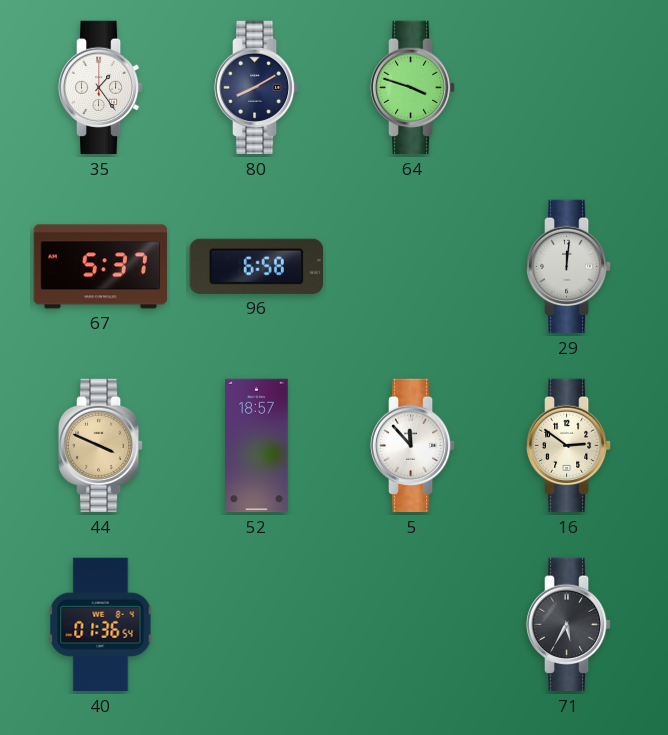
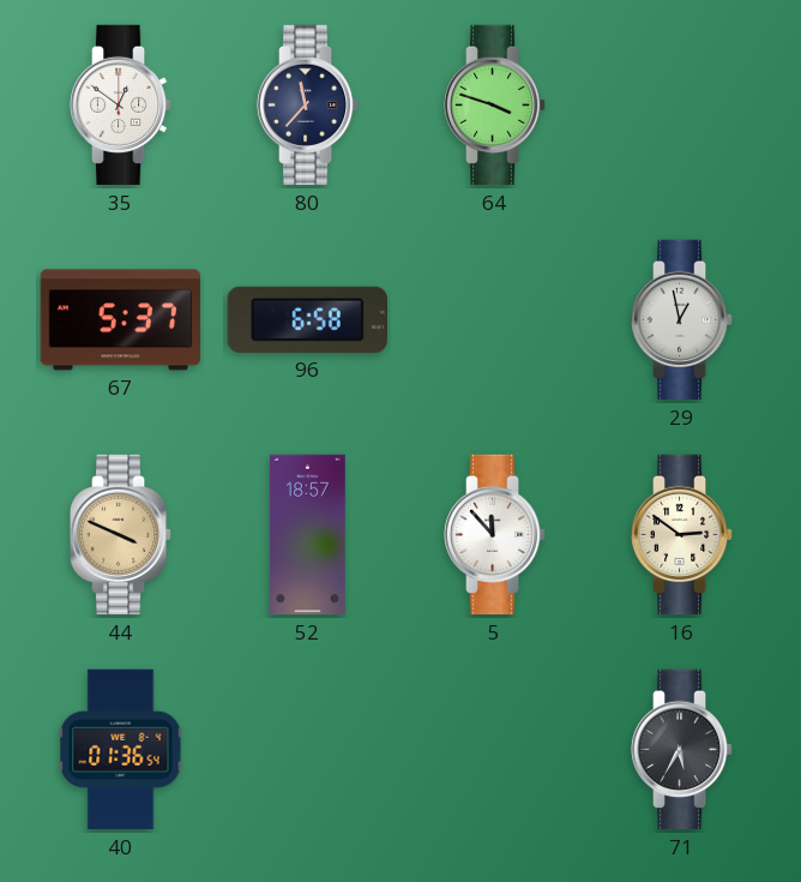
35: 1:24 -> 12:51 (121, 106)
80: 8:10 -> 11:37 (308, 106)
29: 12:01 -> 12:58 (682, 320)
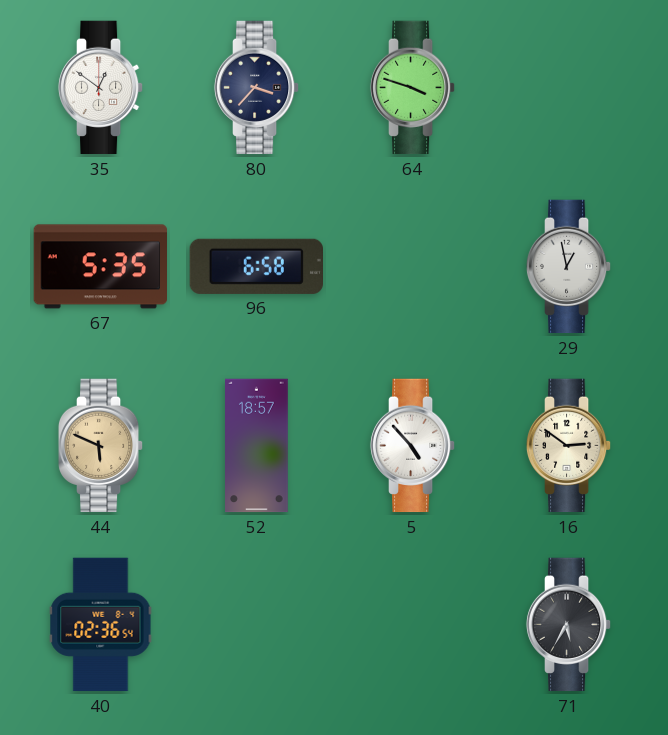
80: 11:37 -> 3:37 (257, 88)
67: 5:37 -> 5:35 (101, 267)
44: 3:49 -> 5:49 (101, 446)
5: 11:53 -> 4:53 (413, 446)
40: 01:36 -> 02:36 (101, 625)
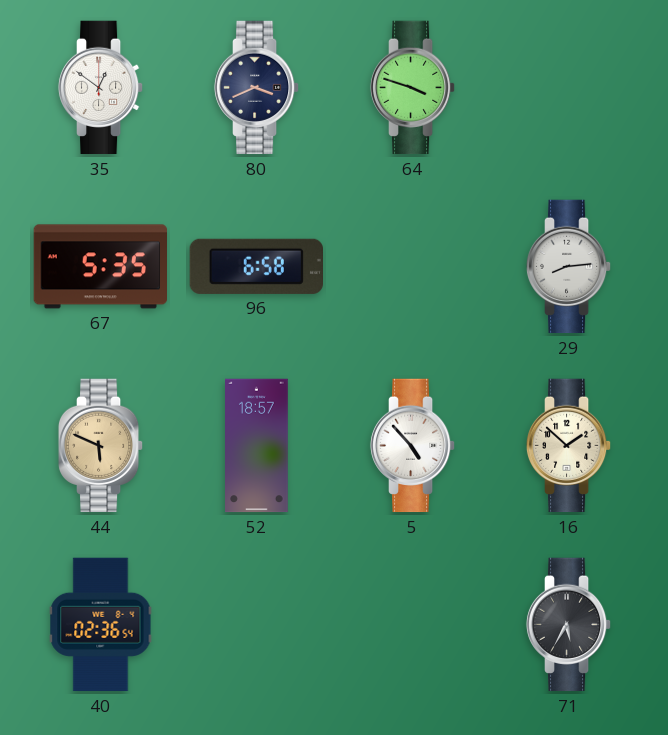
80: 3:37 -> 3:41 (257, 88)
29: 12:58 -> 8:14 (569, 267)
16: 2:51 -> 1:52 (569, 446)
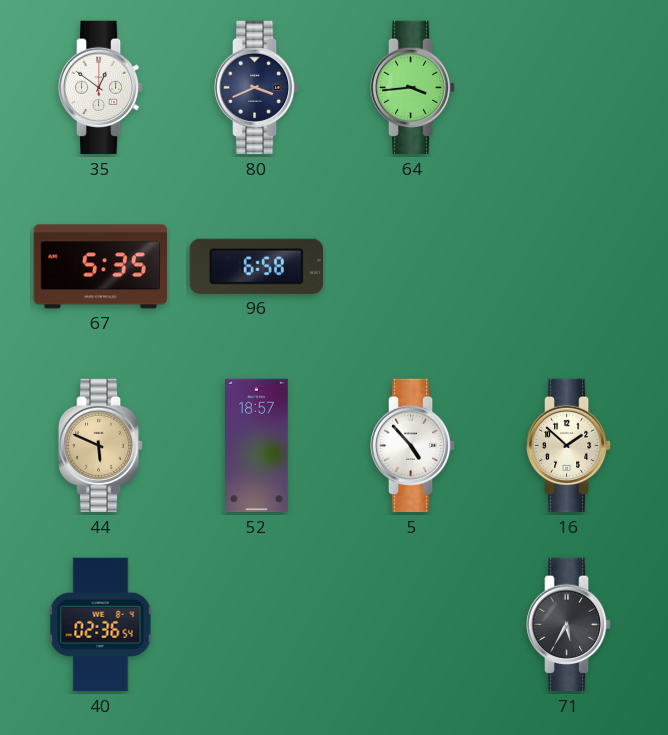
64: 3:48 -> 3:44 (413, 88)
29: 8:14 -> none (569, 267)
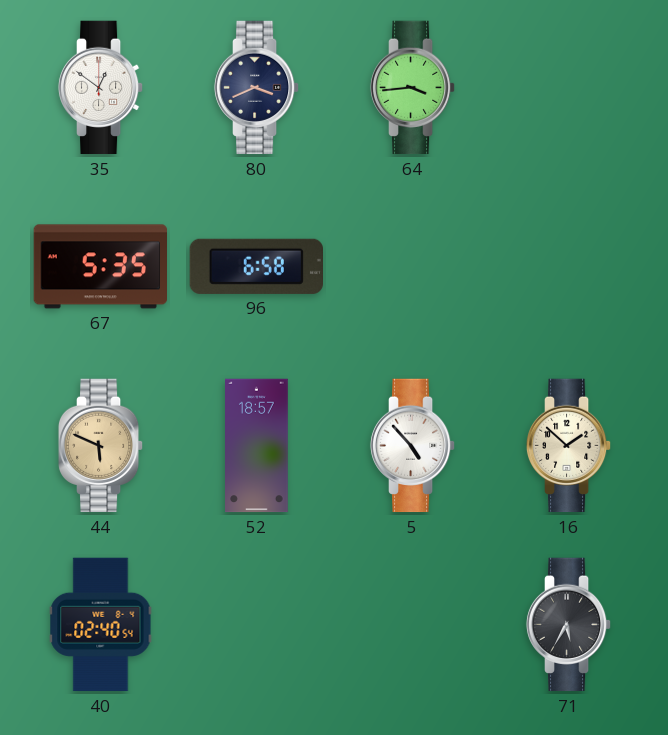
40: 02:36 -> 02:40 (101, 625)
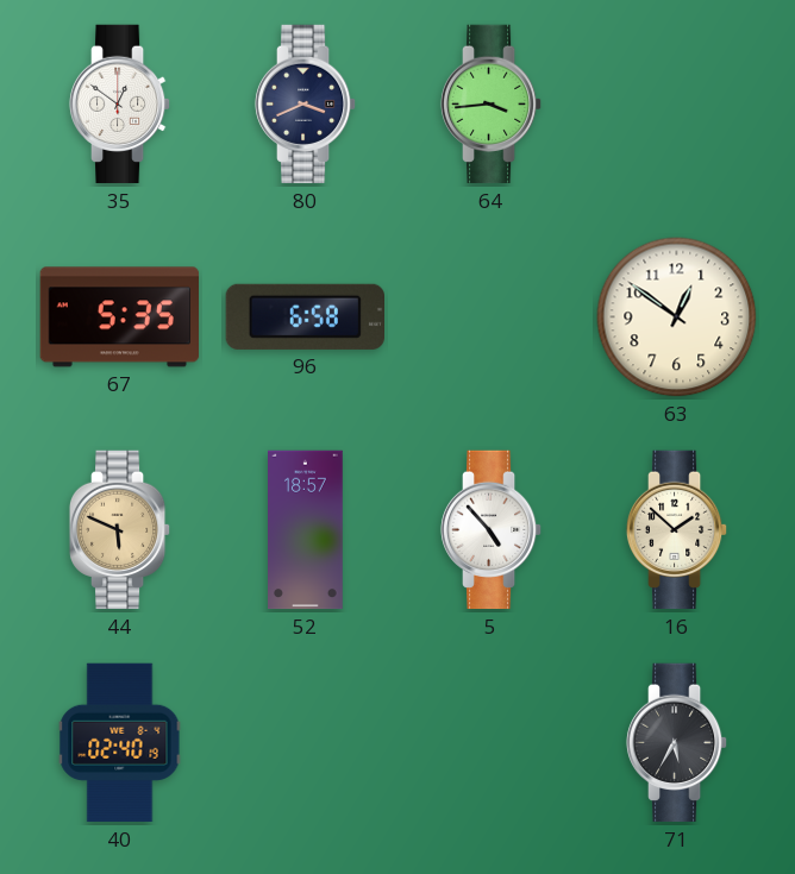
63: none -> 12:51 (677, 317)
40: 02:40:54 -> 02:40:19 (120, 743)
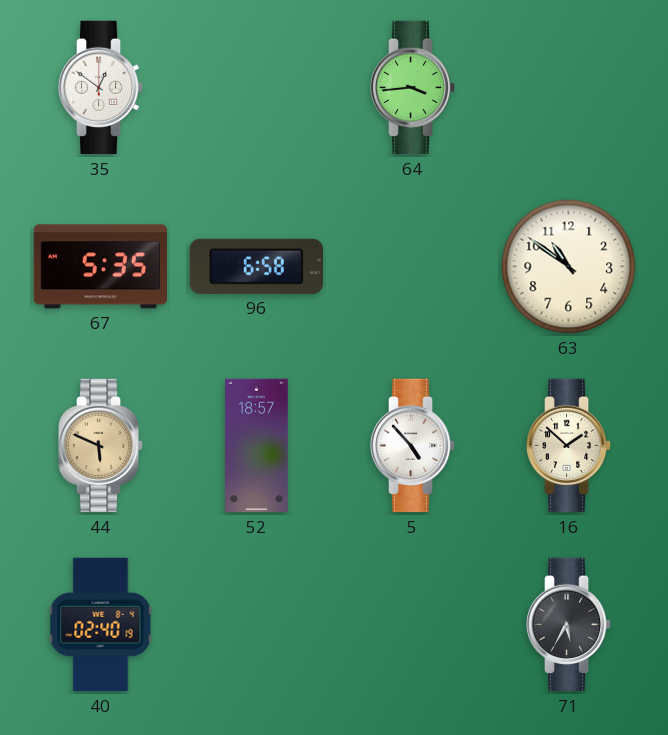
80: 3:41 -> none (306, 105)
63: 12:51 -> 10:51 (569, 267)
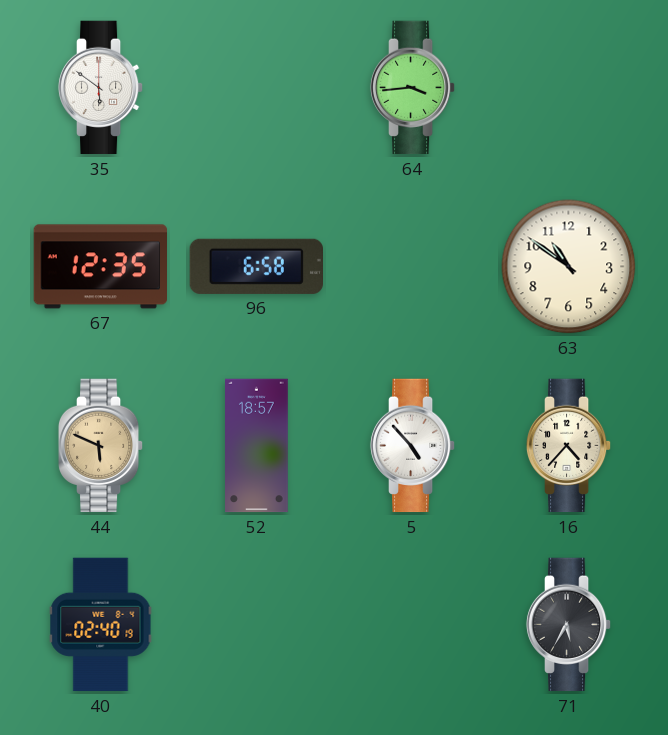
35: 12:51 -> 5:51 (101, 88)
67: 5:35 -> 12:35 (101, 267)
16: 1:52 -> 4:37 (569, 446)
